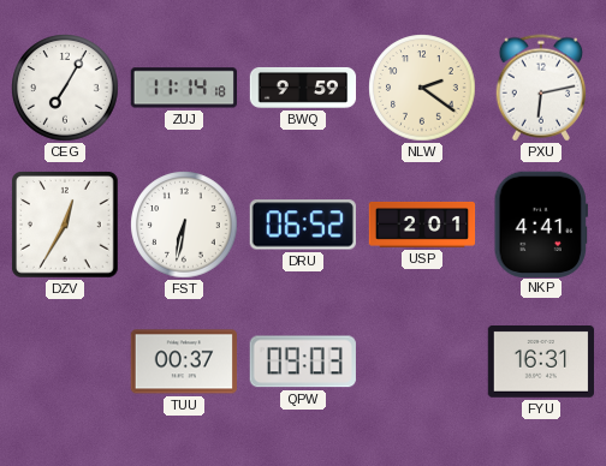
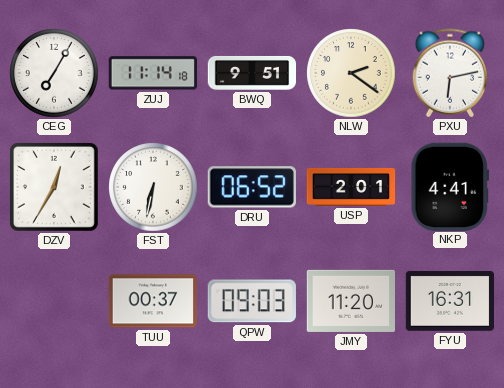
BWQ: 9:59 -> 9:51 (252, 73)
JMY: none -> 11:20 (350, 301)
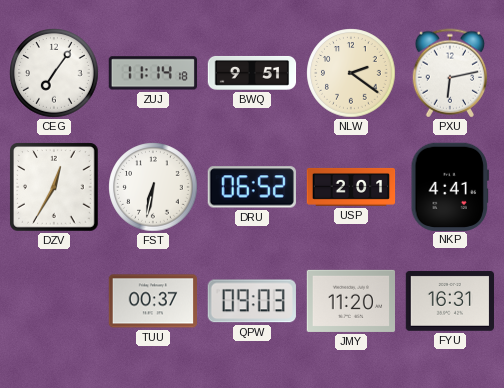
CEG: 7:05 -> 7:06 (54, 73)
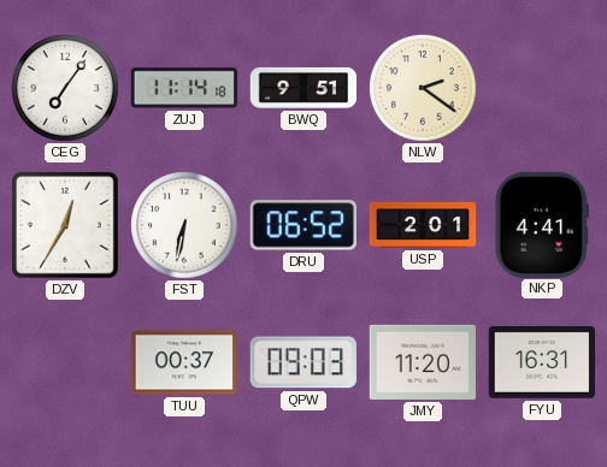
PXU: 6:13 -> none (450, 73)
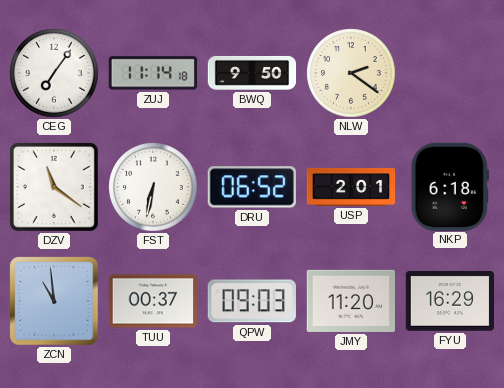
BWQ: 9:51 -> 9:50 (252, 73)
DZV: 12:35 -> 11:21 (54, 187)
NKP: 4:41 -> 6:18 (449, 186)
ZCN: none -> 10:59 (54, 301)
FYU: 16:31 -> 16:29 (449, 302)
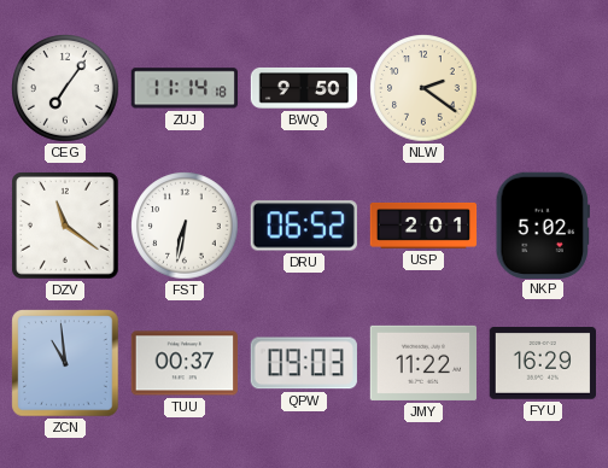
NKP: 6:18 -> 5:02 (542, 224)
JMY: 11:20 -> 11:22 (422, 363)
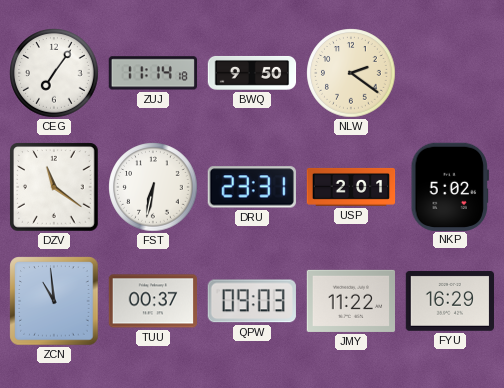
DRU: 06:52 -> 23:31 (252, 187)
